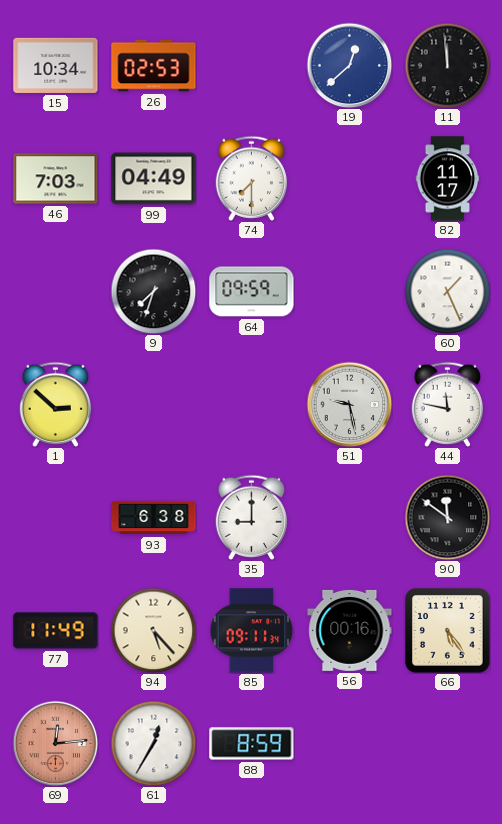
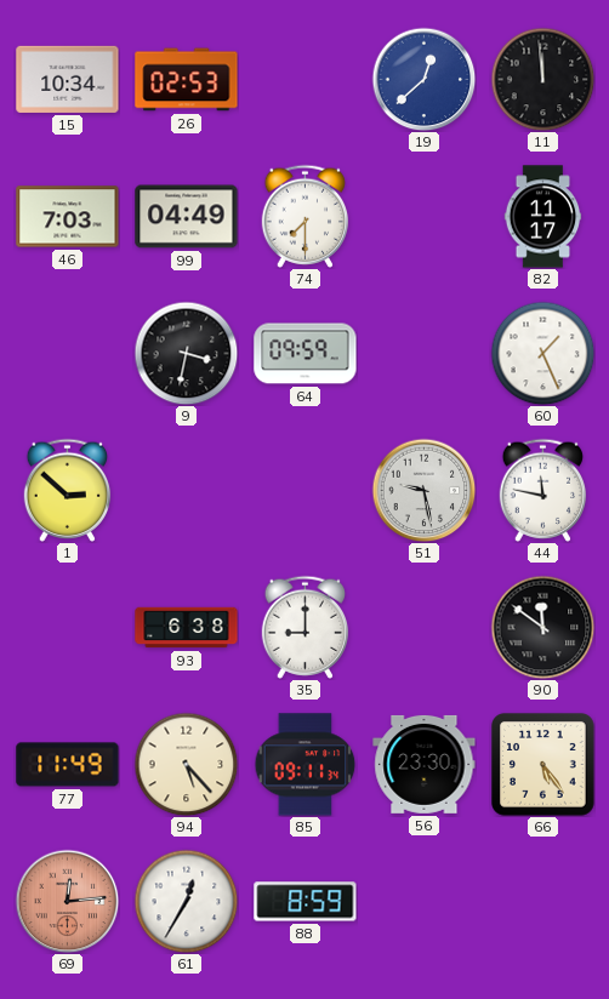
9: 7:33 -> 3:32 (186, 353)
56: 00:16 -> 23:30 (425, 764)
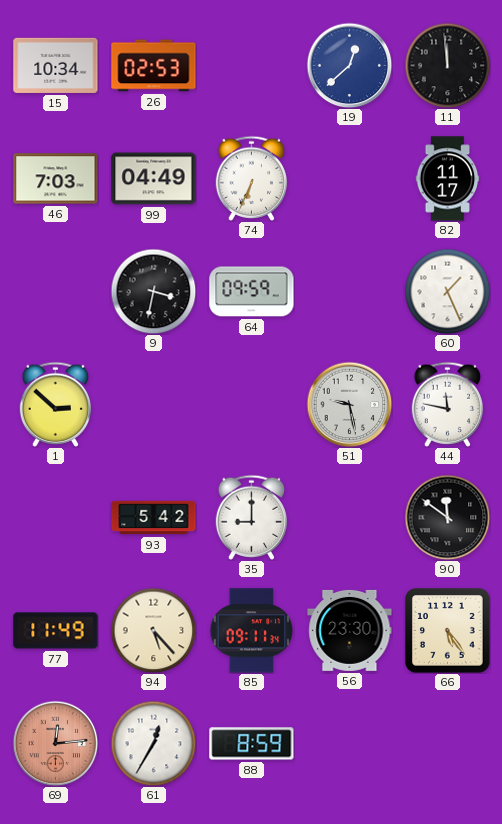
74: 7:30 -> 6:34 (252, 178)
93: 6:38 -> 5:42 (154, 518)
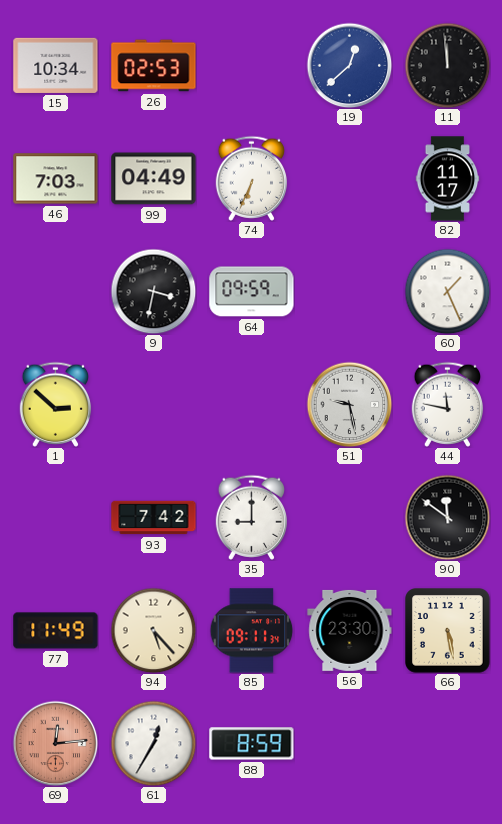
93: 5:42 -> 7:42 (154, 518)
66: 5:24 -> 5:28 (448, 631)
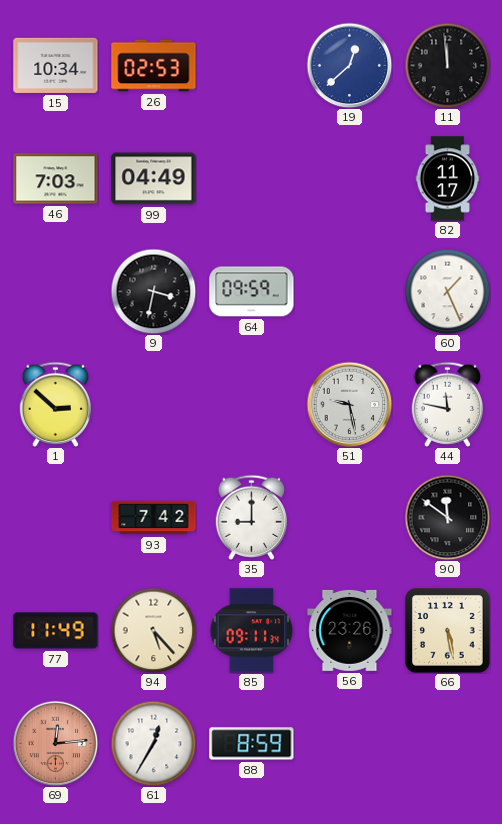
74: 6:34 -> none (252, 178)
56: 23:30 -> 23:26 (350, 630)
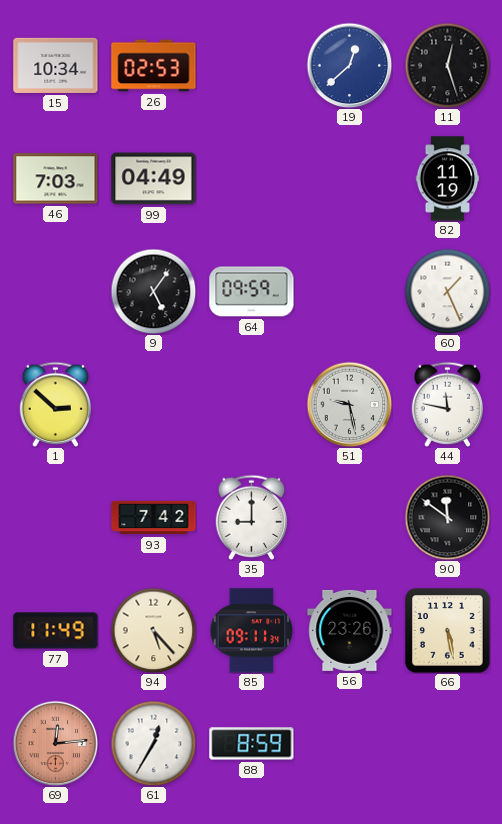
11: 11:59 -> 12:27 (447, 65)
82: 11:17 -> 11:19 (448, 179)
9: 3:32 -> 5:06 (153, 291)
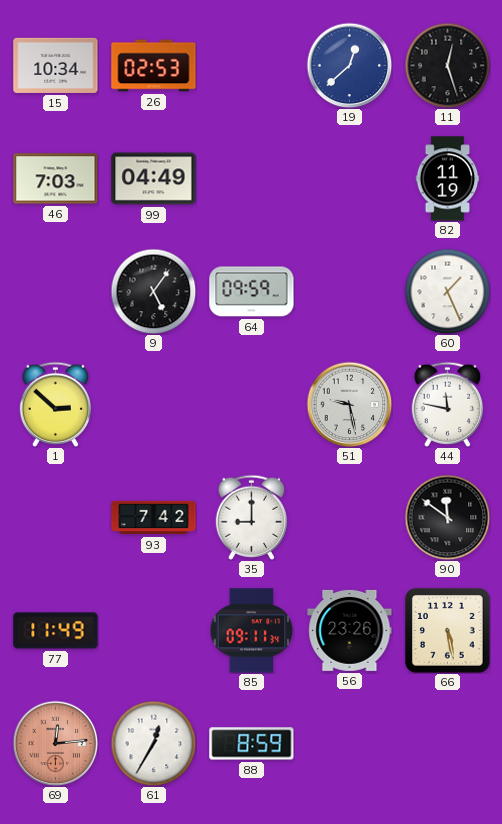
94: 5:23 -> none (153, 630)
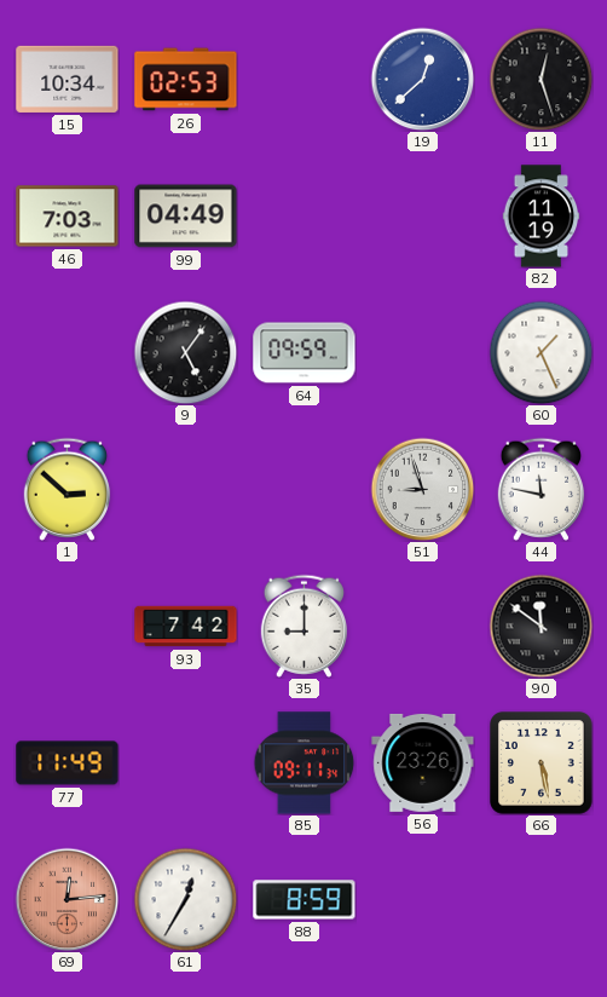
51: 9:28 -> 8:57 (422, 489)
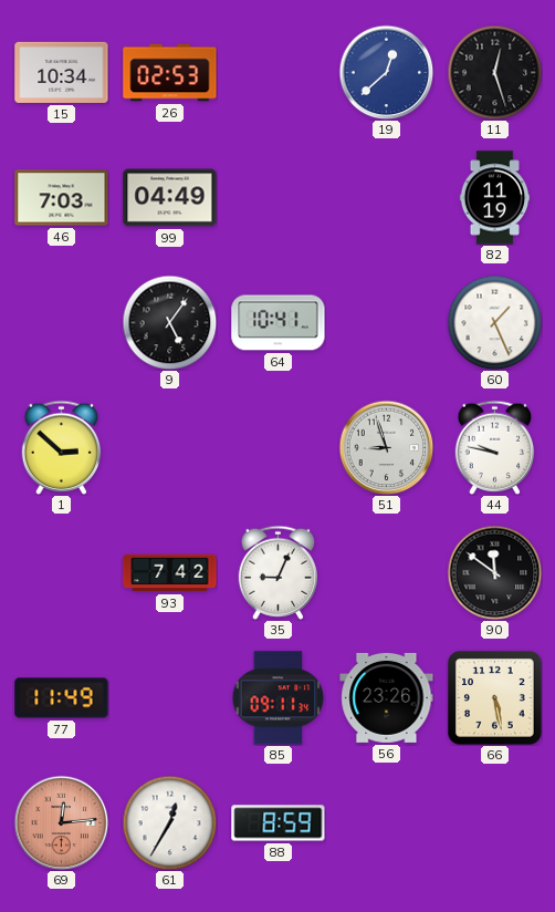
64: 09:59 -> 10:41 (279, 323)
44: 11:47 -> 9:47 (495, 447)
35: 9:00 -> 9:04 (279, 572)
